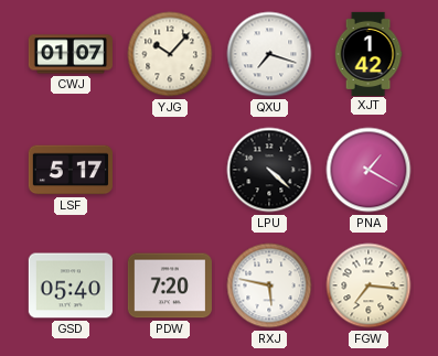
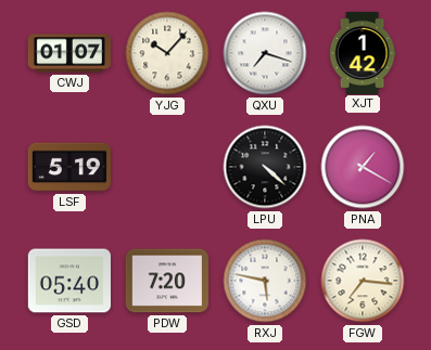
LSF: 5:17 -> 5:19 (68, 167)
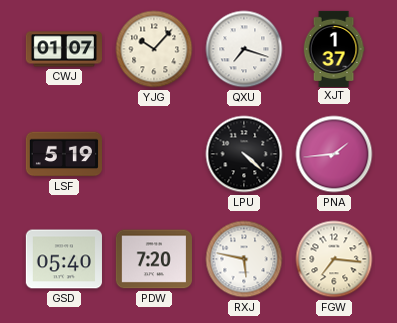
XJT: 1:42 -> 1:37 (334, 48)
PNA: 1:20 -> 1:44 (334, 154)
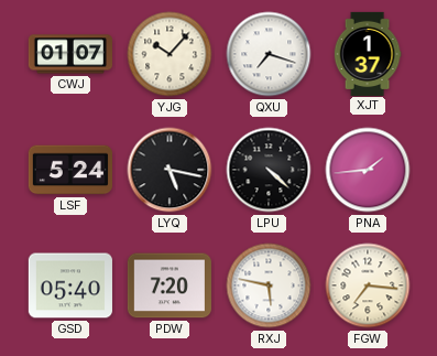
LSF: 5:19 -> 5:24 (69, 170)
LYQ: none -> 5:17 (170, 170)
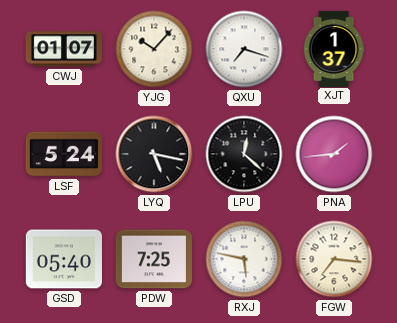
LPU: 4:22 -> 12:22 (244, 154)
PDW: 7:20 -> 7:25 (154, 259)
